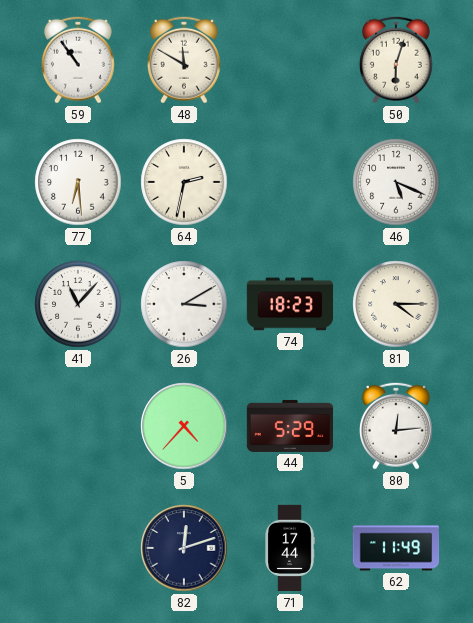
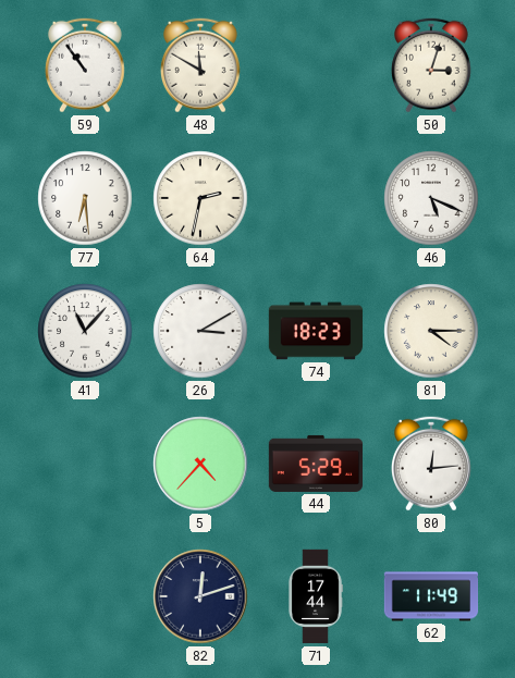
50: 6:03 -> 3:03 (431, 65)
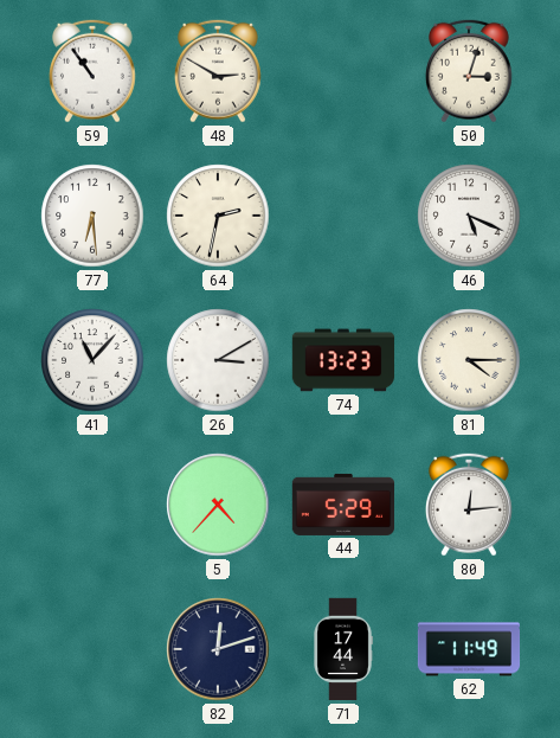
48: 11:50 -> 2:50 (218, 71)
74: 18:23 -> 13:23 (343, 360)
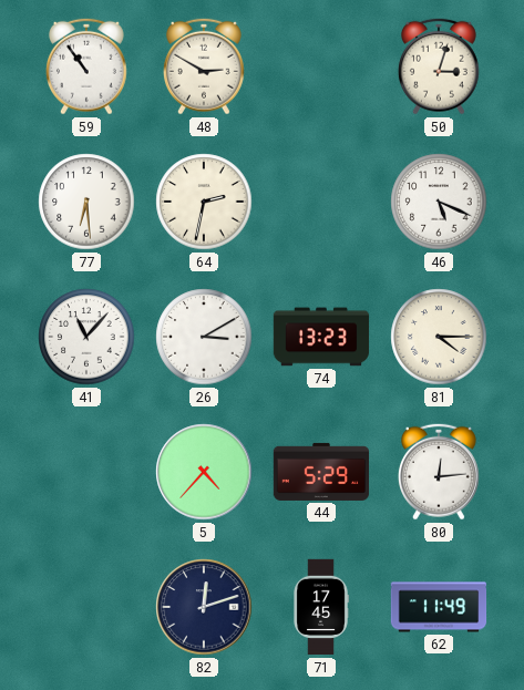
71: 17:44 -> 17:45 (321, 607)
